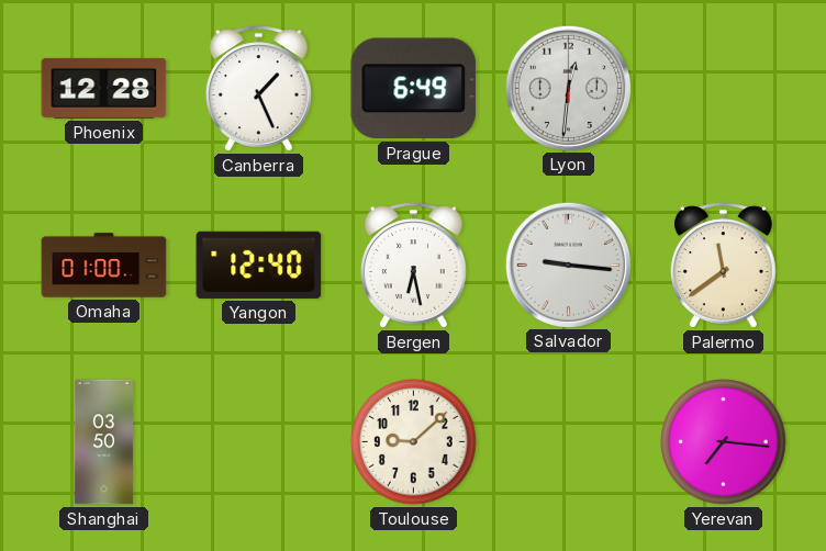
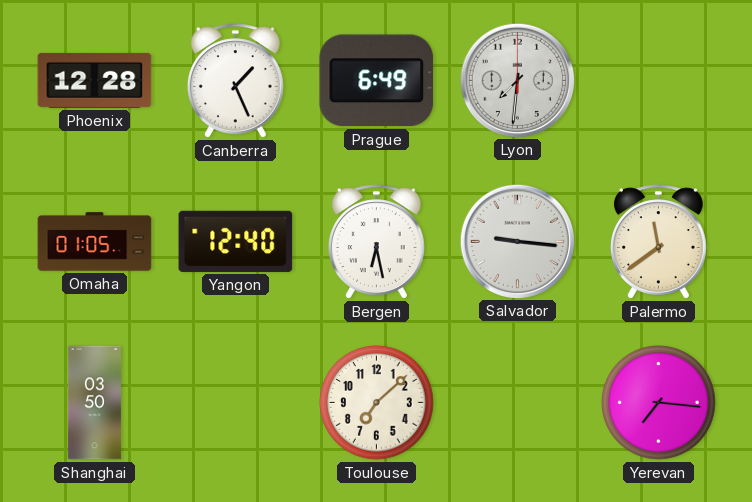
Lyon: 12:31 -> 7:31 (517, 80)
Omaha: 01:00 -> 01:05 (95, 242)
Toulouse: 9:08 -> 7:08 (377, 403)
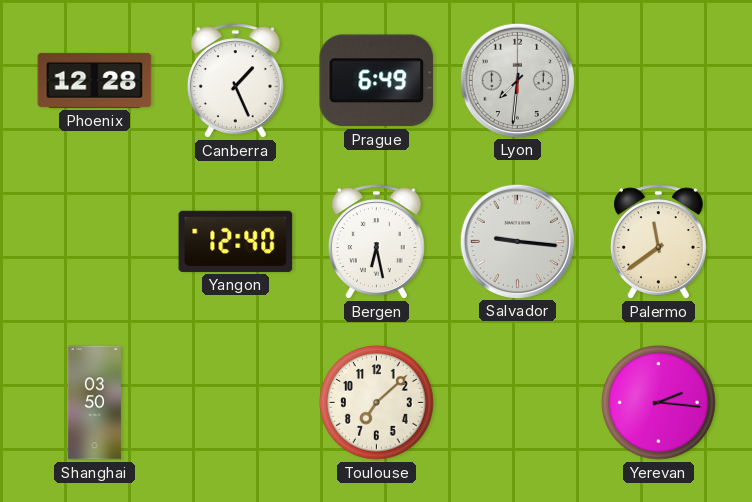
Omaha: 01:05 -> none (95, 242)
Yerevan: 7:16 -> 2:16 (659, 403)
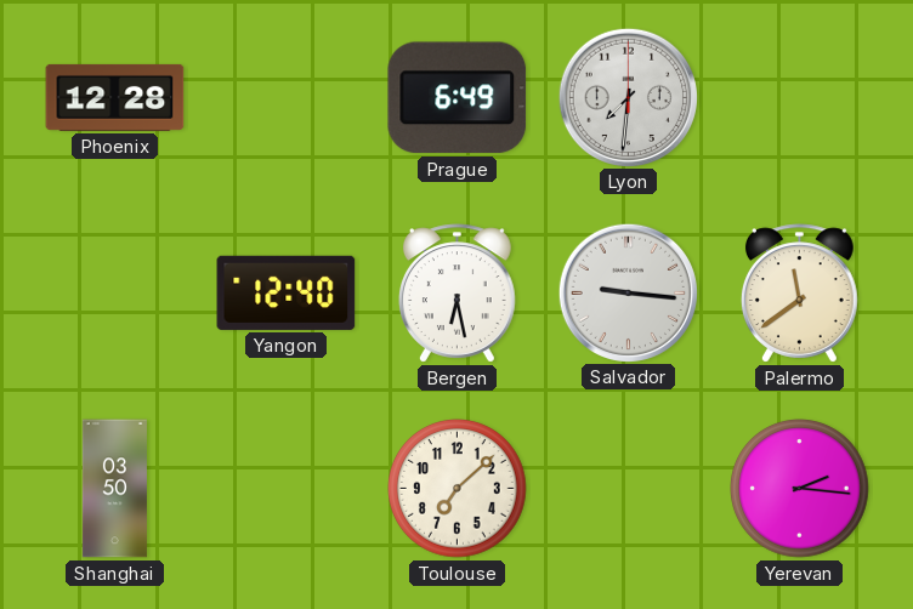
Canberra: 1:26 -> none (235, 81)
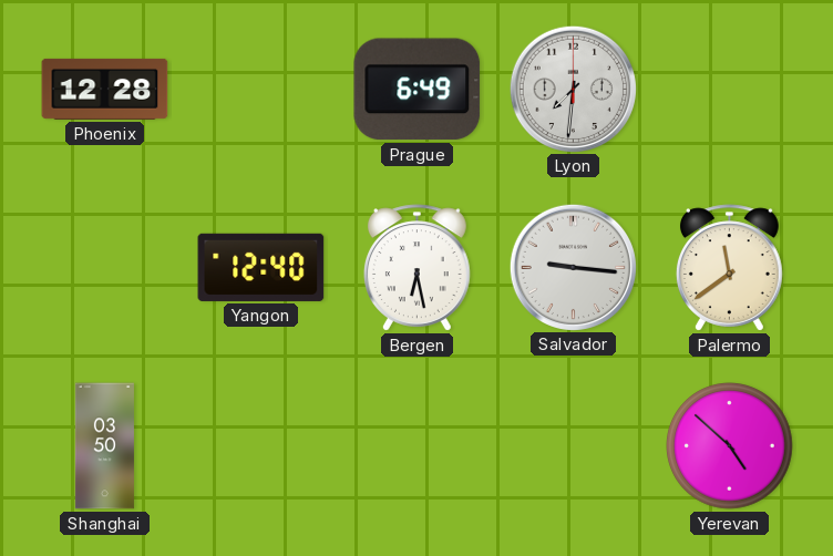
Toulouse: 7:08 -> none (458, 489)
Yerevan: 2:16 -> 4:52 (730, 446)
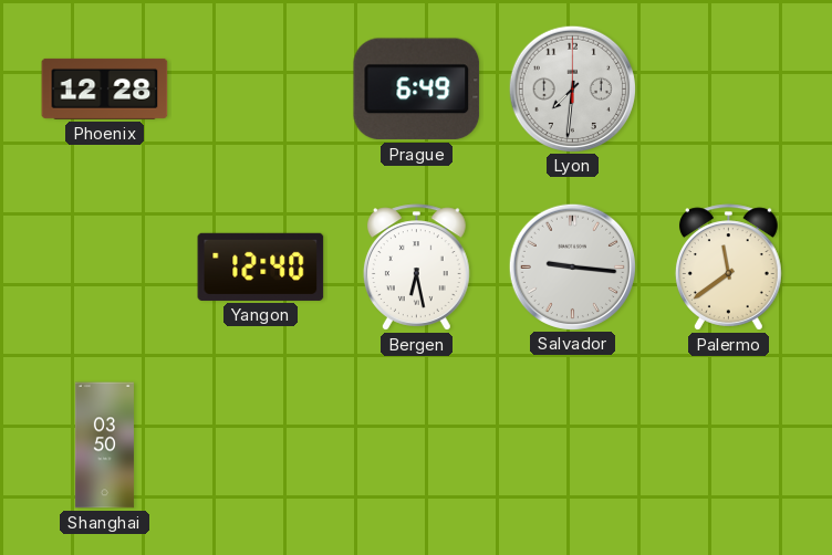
Yerevan: 4:52 -> none (730, 446)
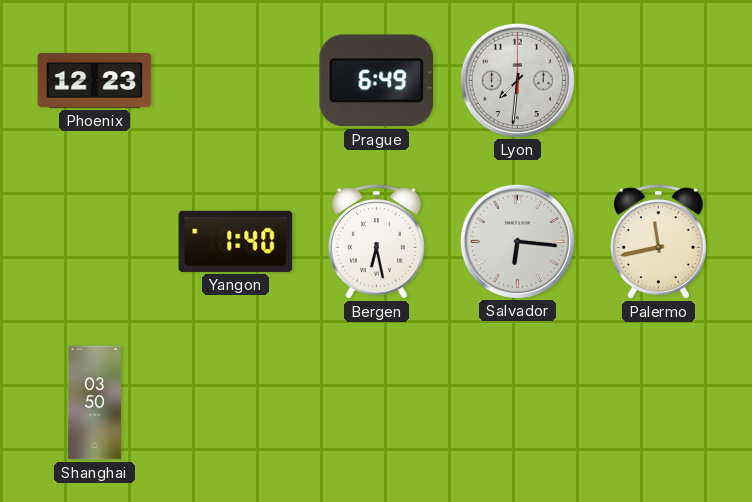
Phoenix: 12:28 -> 12:23 (95, 80)
Yangon: 12:40 -> 1:40 (236, 241)
Salvador: 9:16 -> 6:16 (517, 241)
Palermo: 11:39 -> 11:43 (658, 242)
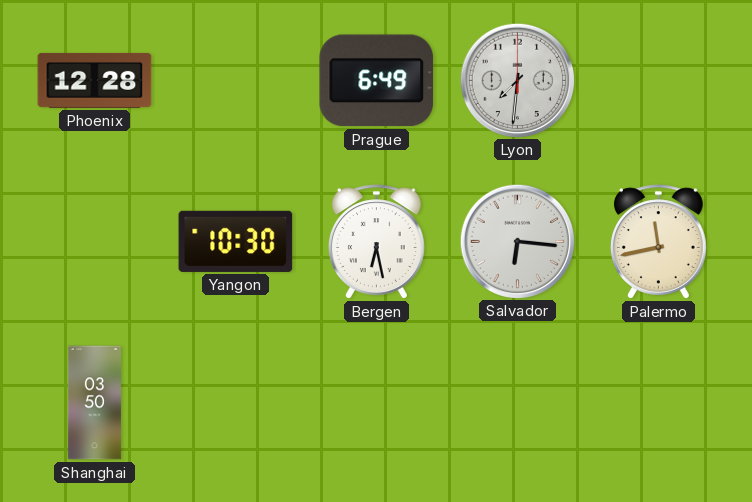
Phoenix: 12:23 -> 12:28 (95, 80)
Yangon: 1:40 -> 10:30 (236, 241)
